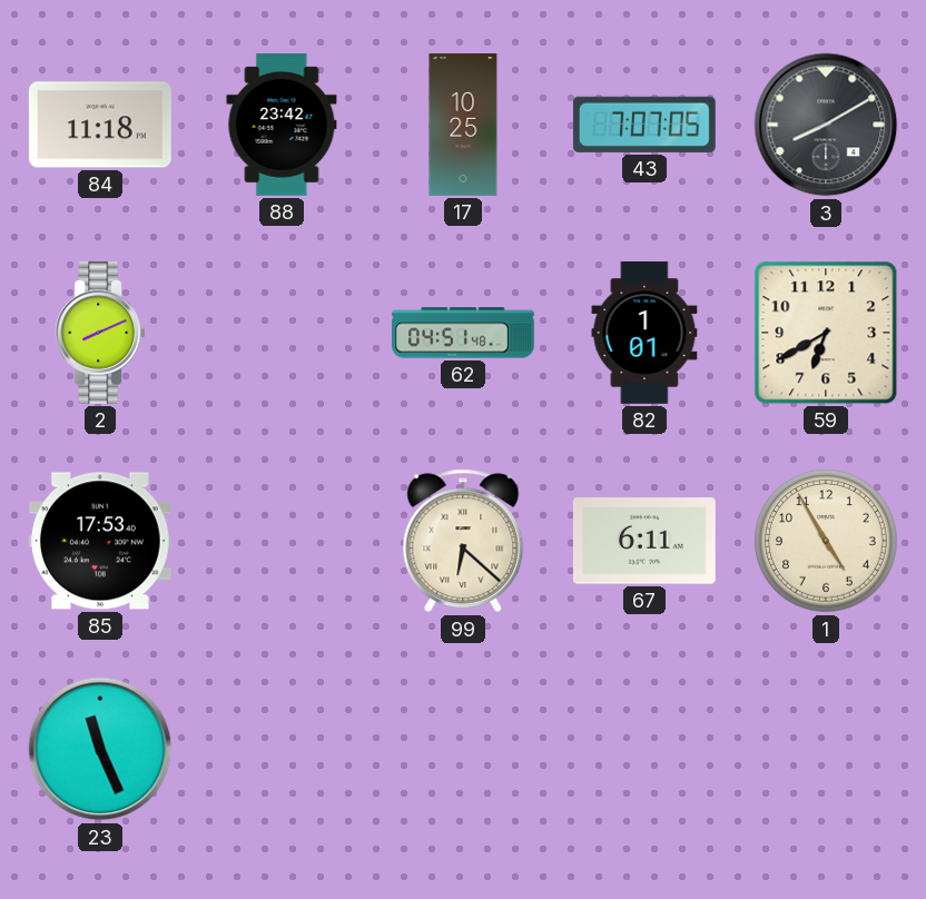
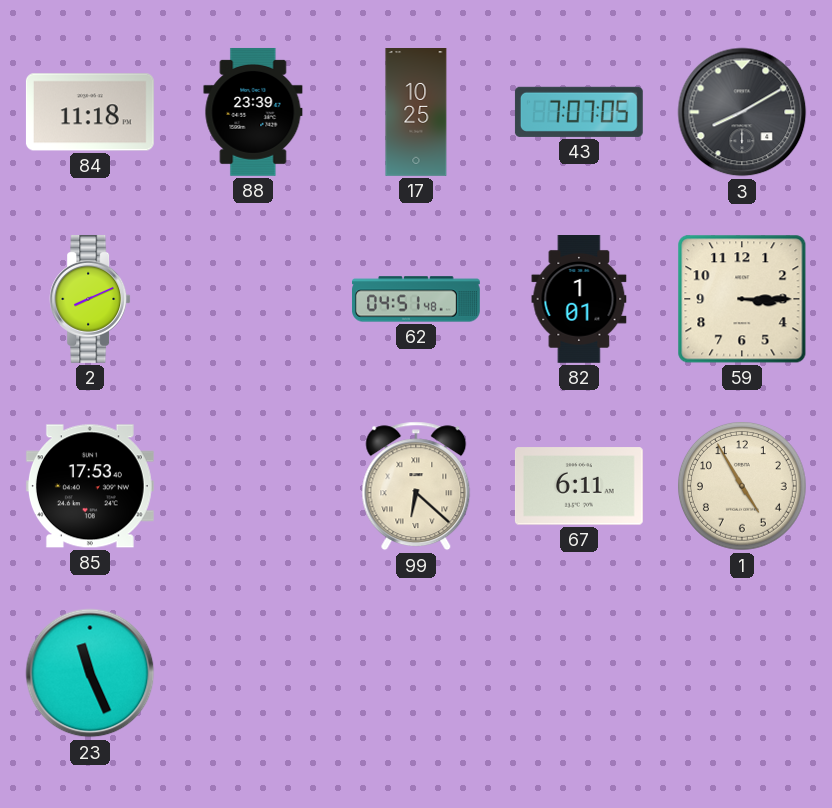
88: 23:42 -> 23:39 (253, 112)
59: 6:40 -> 3:15 (742, 299)
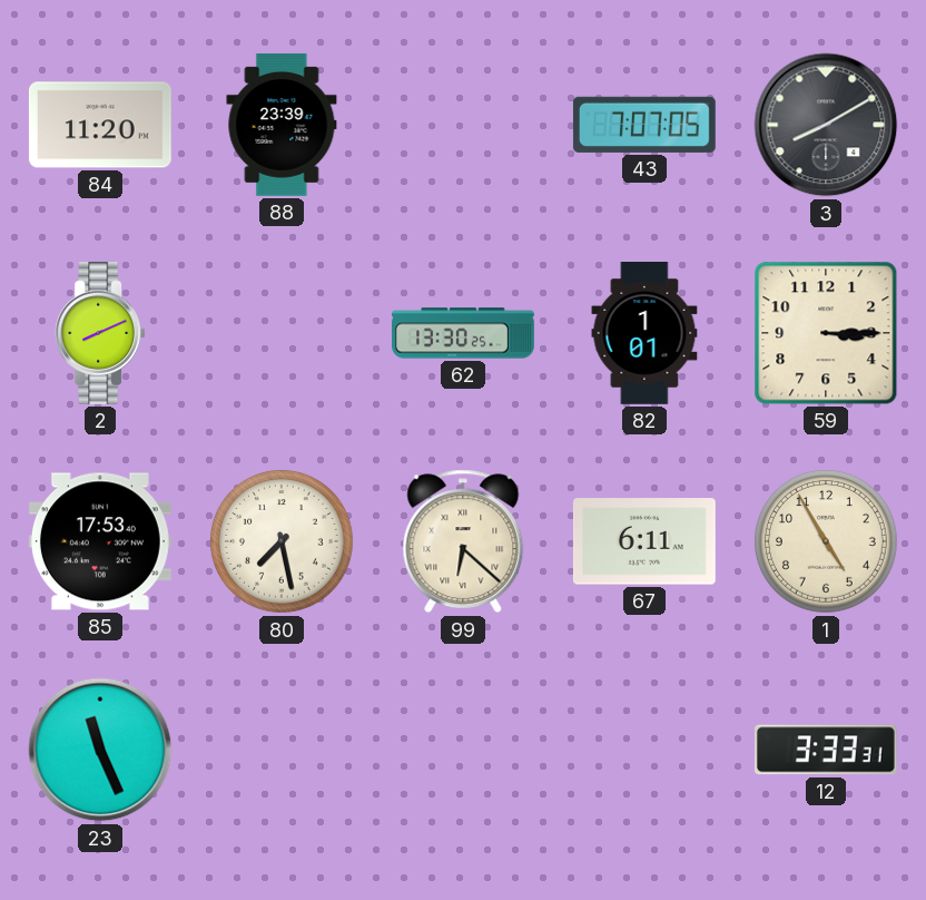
84: 11:18 -> 11:20 (100, 125)
17: 10:25 -> none (416, 113)
62: 04:51 -> 13:30 (464, 333)
80: none -> 7:28 (283, 542)
12: none -> 3:33 (826, 750)
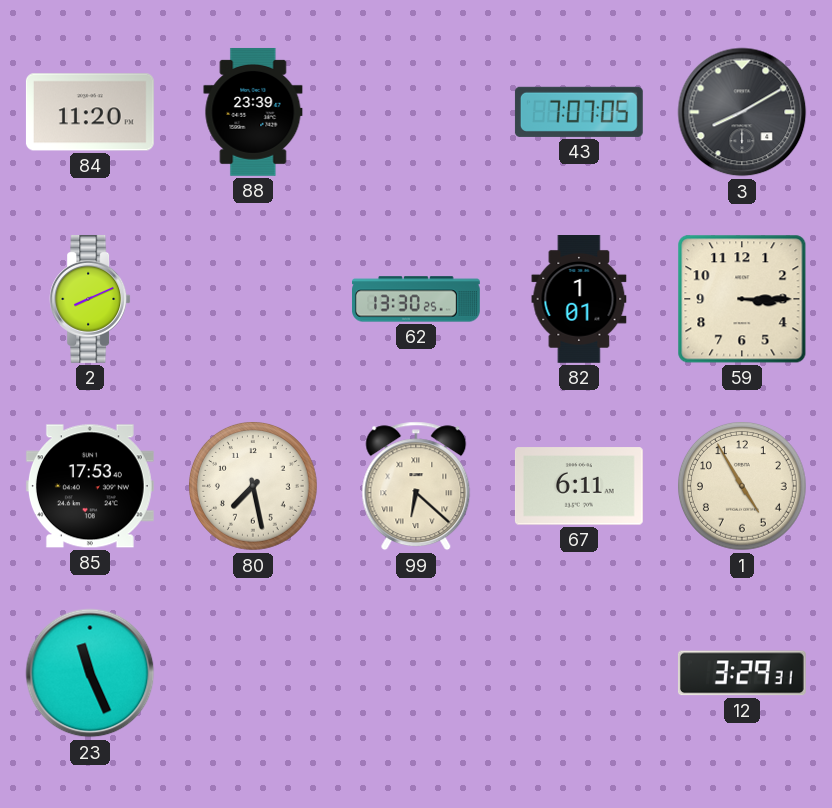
12: 3:33 -> 3:29 (742, 673)
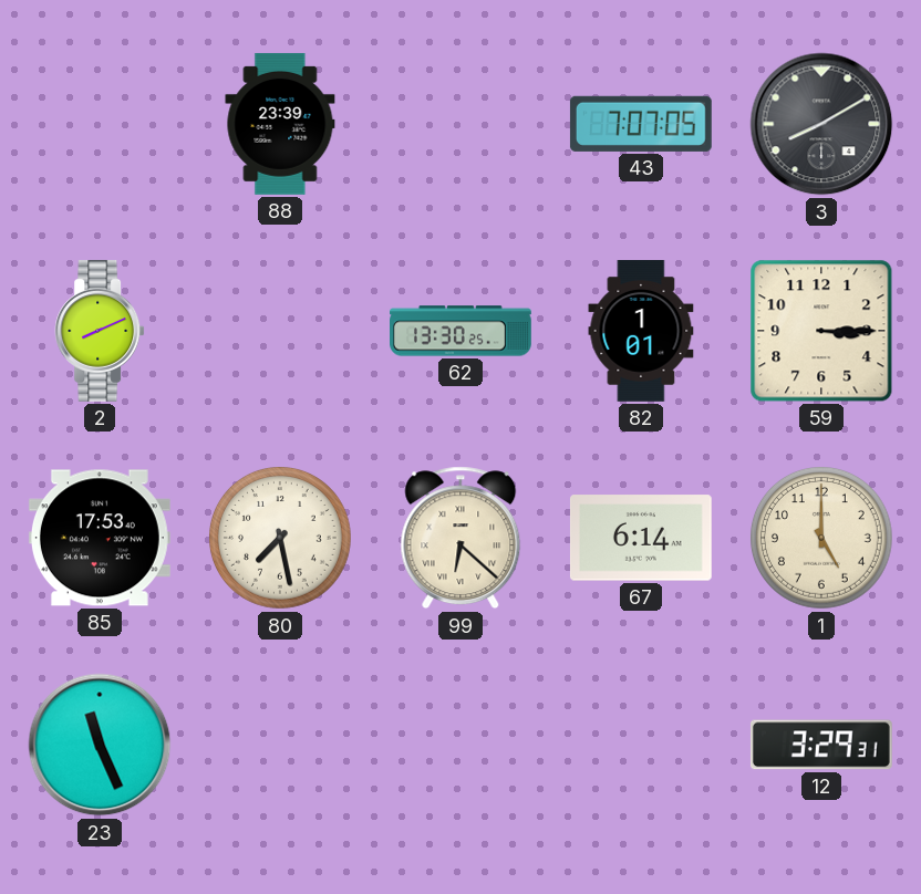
84: 11:20 -> none (90, 112)
67: 6:11 -> 6:14 (641, 538)
1: 4:55 -> 5:00 (822, 539)
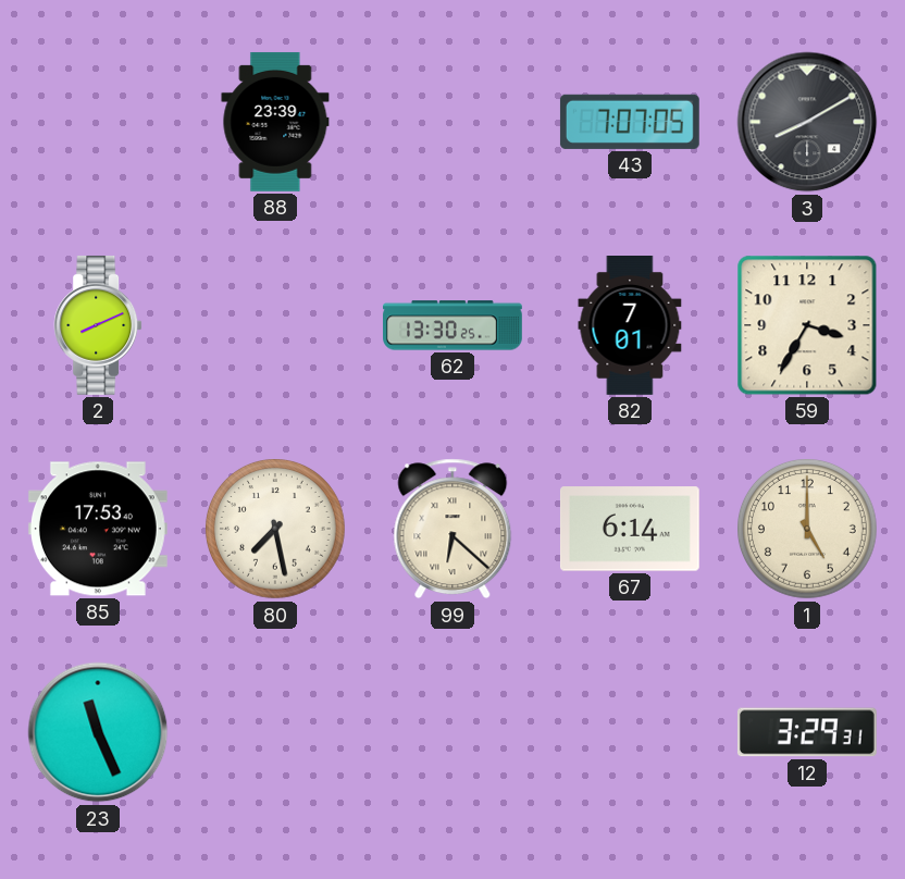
82: 1:01 -> 7:01 (630, 326)
59: 3:15 -> 3:35 (807, 325)
